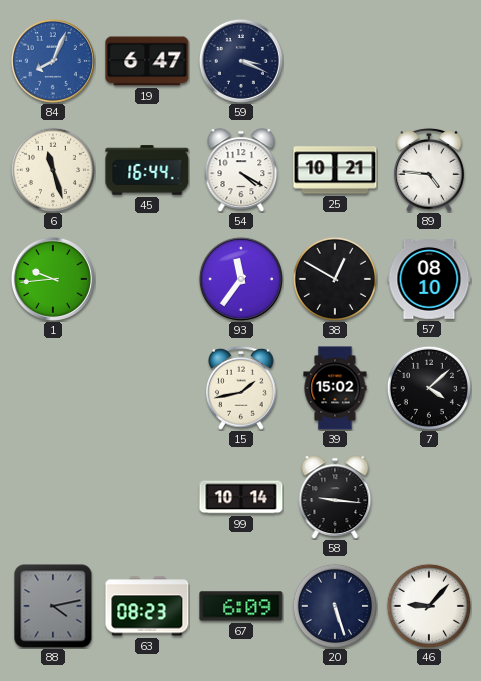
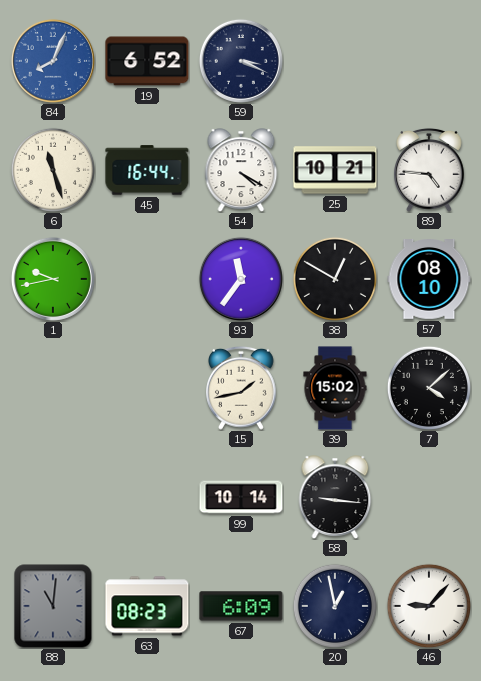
19: 6:47 -> 6:52 (147, 61)
1: 9:44 -> 9:43 (53, 279)
88: 4:13 -> 11:01 (53, 606)
20: 5:27 -> 12:58 (335, 606)
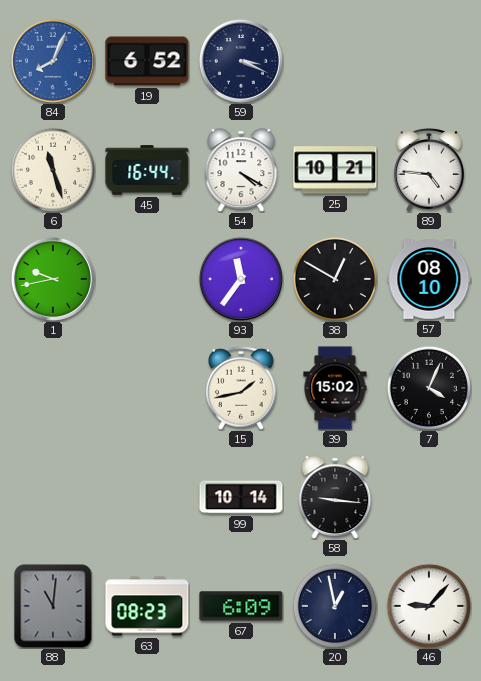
7: 4:08 -> 4:04 (429, 388)
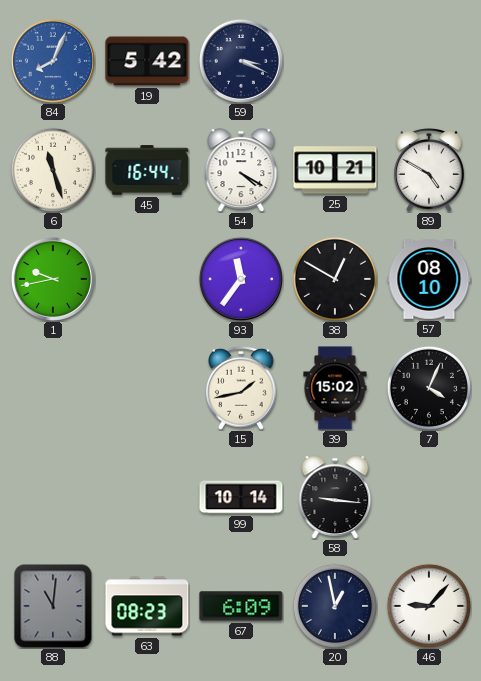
19: 6:52 -> 5:42 (147, 61)
89: 4:46 -> 4:50 (430, 170)
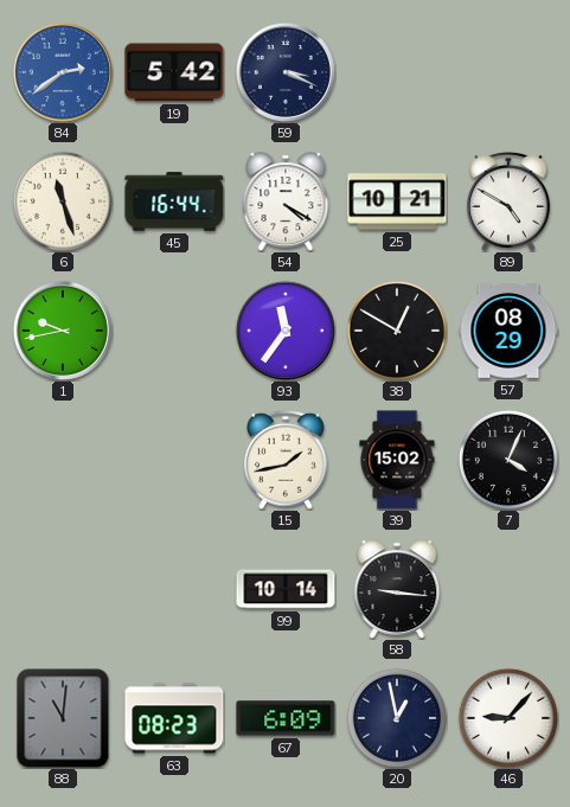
84: 8:04 -> 2:39 (63, 72)
57: 08:10 -> 08:29 (508, 332)
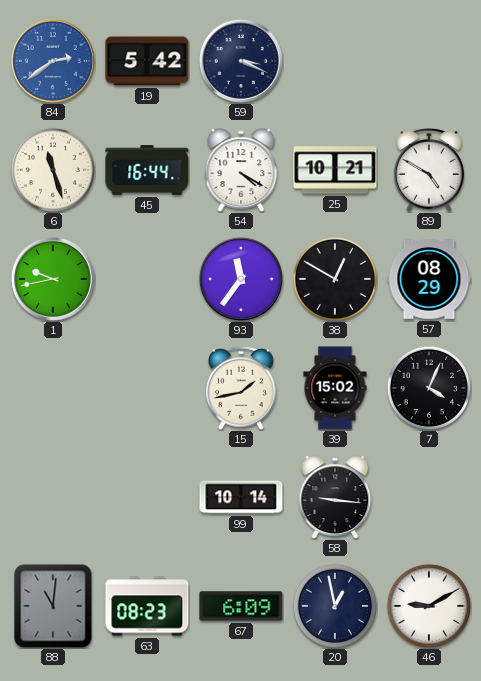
46: 9:07 -> 9:10 (429, 606)
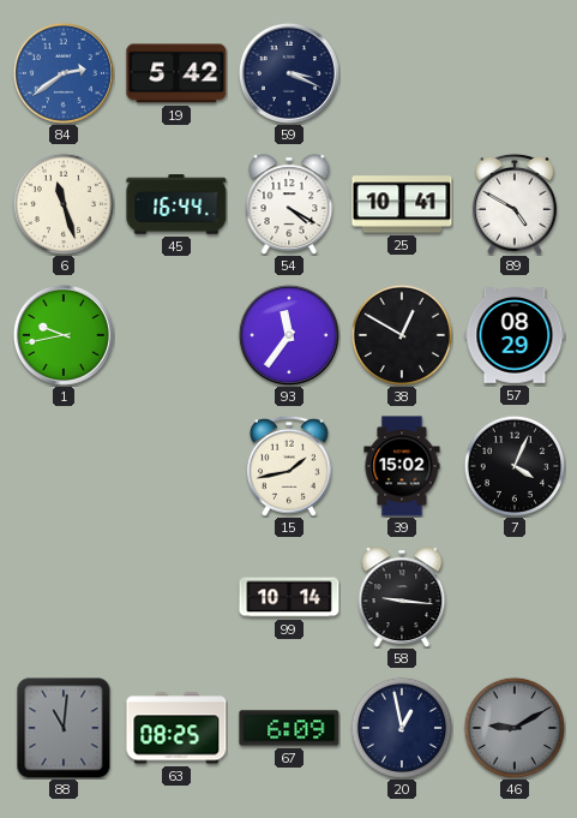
25: 10:21 -> 10:41 (402, 204)
63: 08:23 -> 08:25 (176, 728)
46 dial: white -> grey (515, 728)
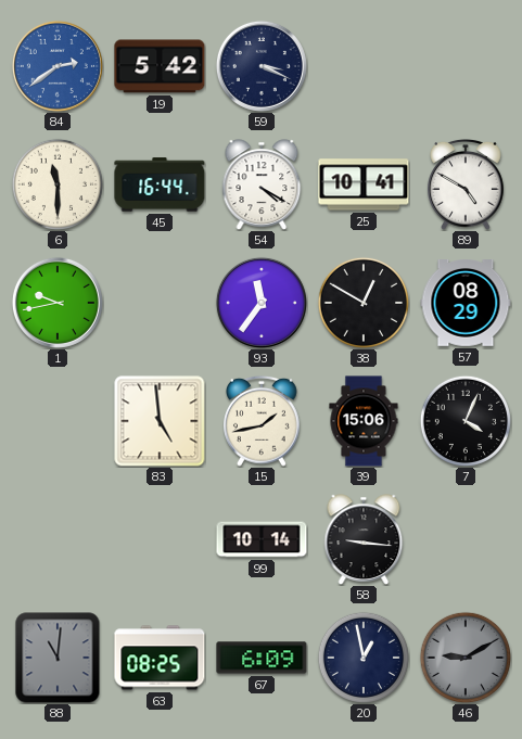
6: 11:27 -> 11:30 (58, 184)
83: none -> 4:59 (160, 421)
39: 15:02 -> 15:06 (364, 421)
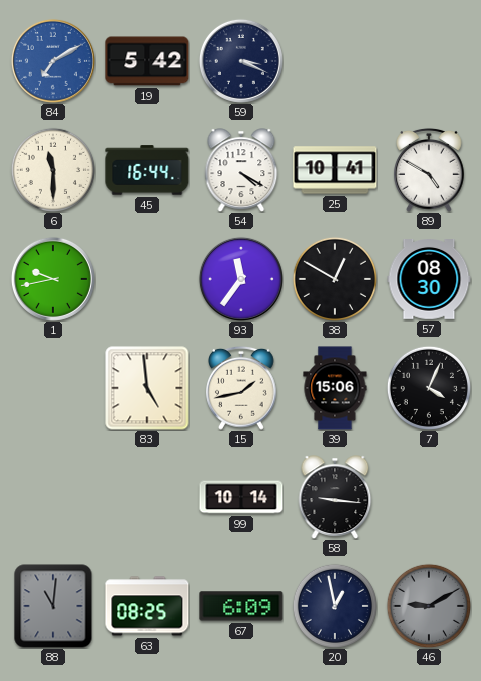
84: 2:39 -> 7:10 (53, 61)
57: 08:29 -> 08:30 (429, 280)
